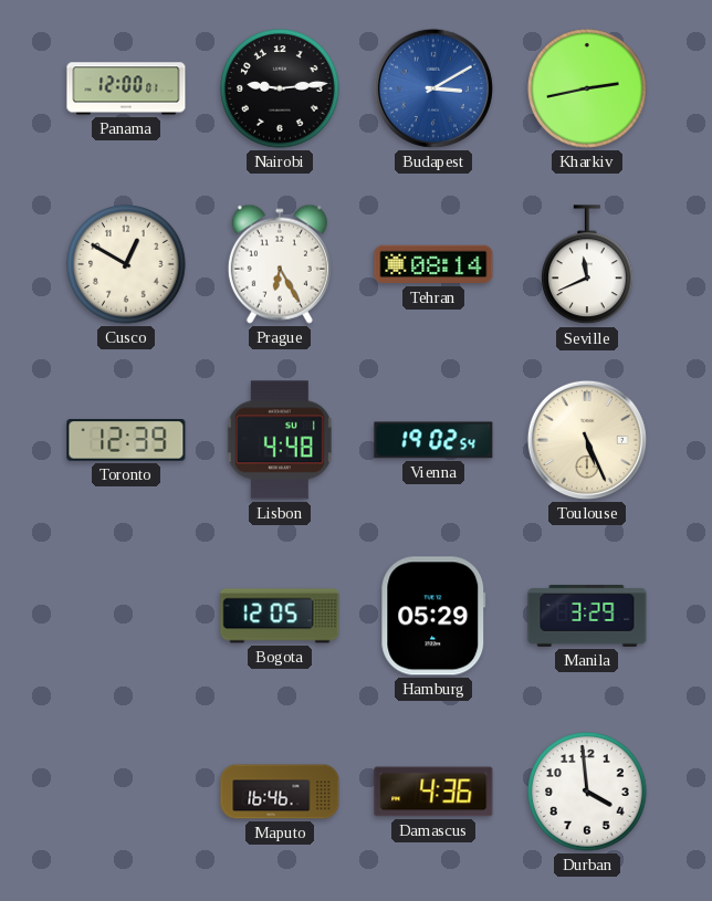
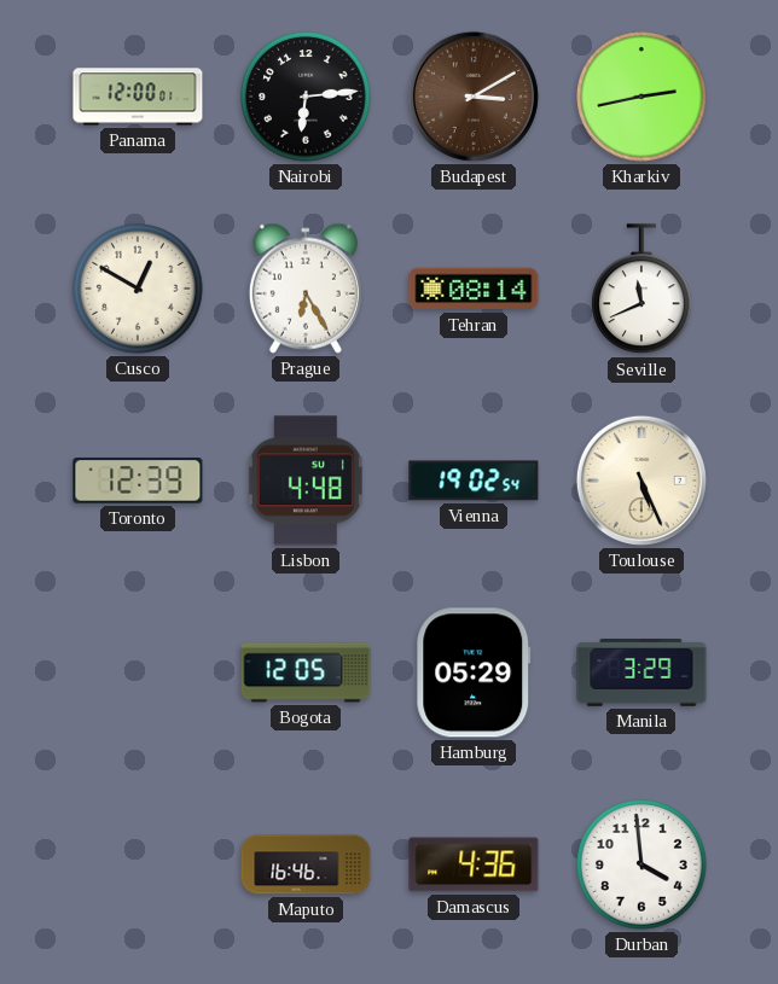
Nairobi: 9:14 -> 6:14 (306, 97)
Budapest dial: blue -> brown (474, 97)
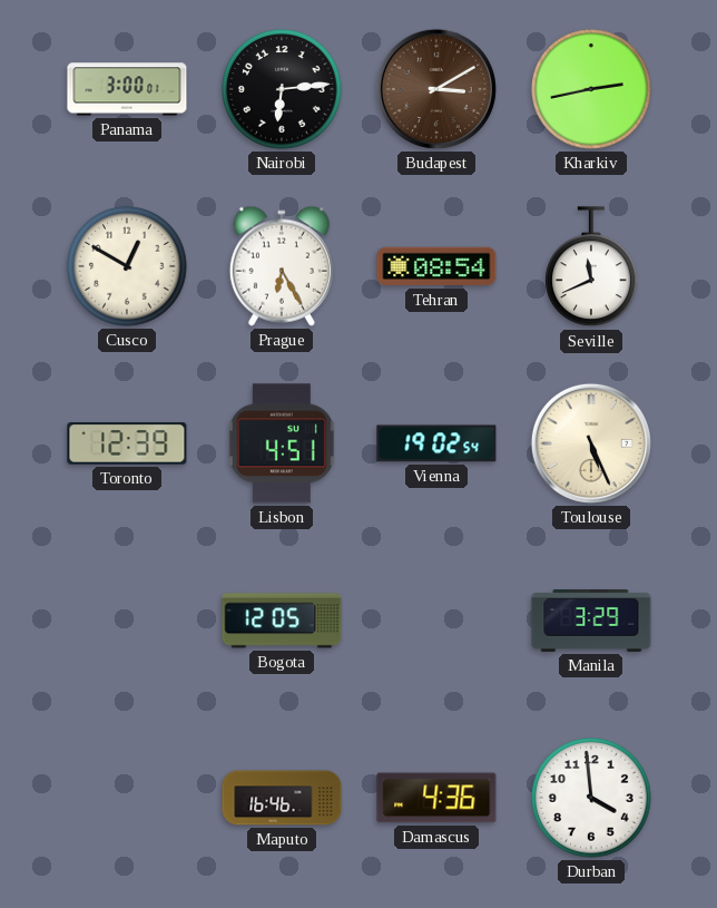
Panama: 12:00 -> 3:00 (127, 89)
Tehran: 08:14 -> 08:54 (436, 266)
Lisbon: 4:48 -> 4:51 (282, 443)
Hamburg: 05:29 -> none (474, 673)
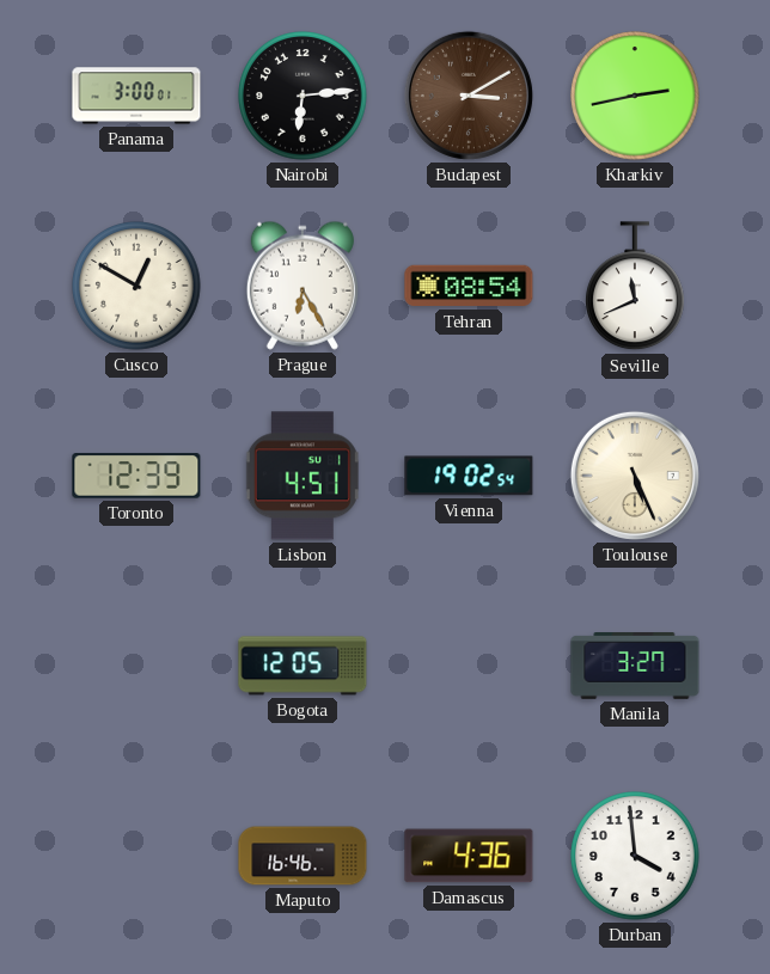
Manila: 3:29 -> 3:27 (635, 667)
